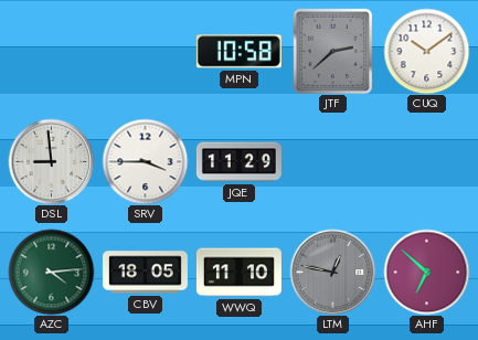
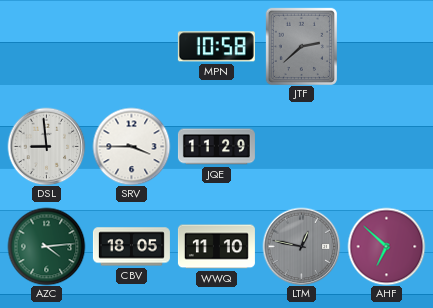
CUQ: 10:09 -> none (426, 51)
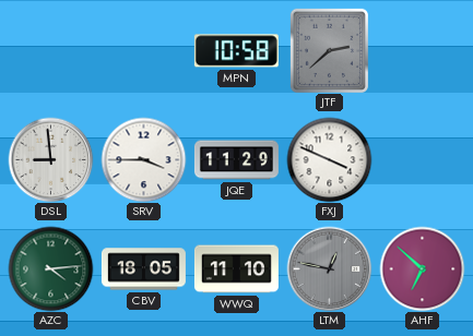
FXJ: none -> 3:49 (329, 159)
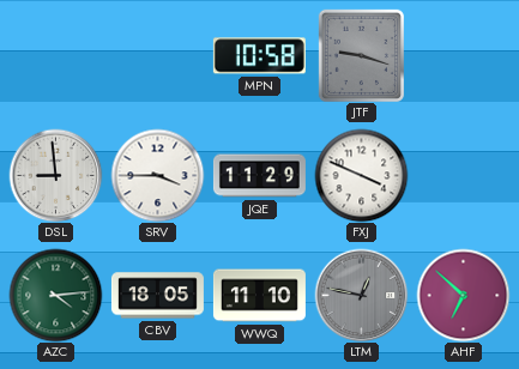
JTF: 2:38 -> 9:18 (361, 55)
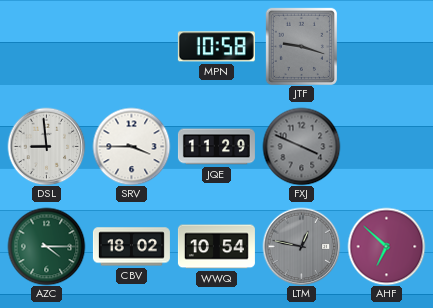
FXJ dial: white -> grey (301, 146)
AZC: 4:14 -> 4:15 (46, 246)
CBV: 18:05 -> 18:02 (131, 247)
WWQ: 11:10 -> 10:54 (216, 247)
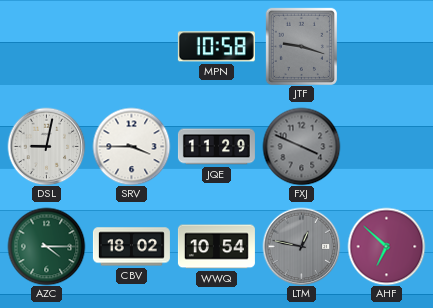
DSL: 8:59 -> 9:02 (46, 146)
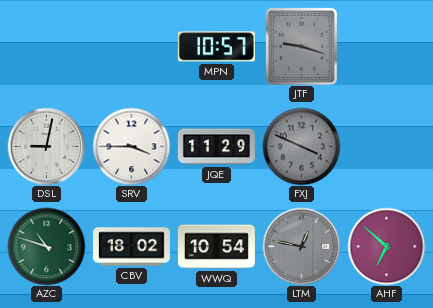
MPN: 10:58 -> 10:57 (216, 47)
AZC: 4:15 -> 10:48 (46, 246)
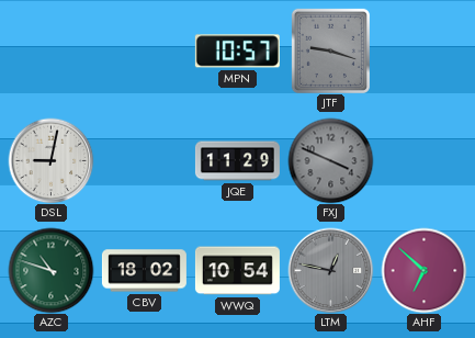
SRV: 3:45 -> none (131, 146)
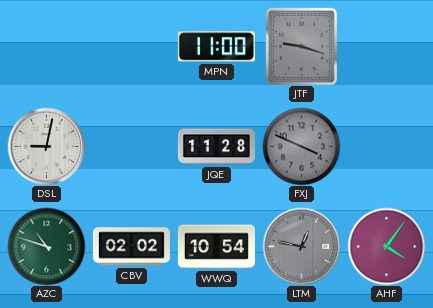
MPN: 10:57 -> 11:00 (216, 47)
JQE: 11:29 -> 11:28 (216, 147)
CBV: 18:02 -> 02:02 (131, 247)
AHF: 6:52 -> 4:06 (386, 246)
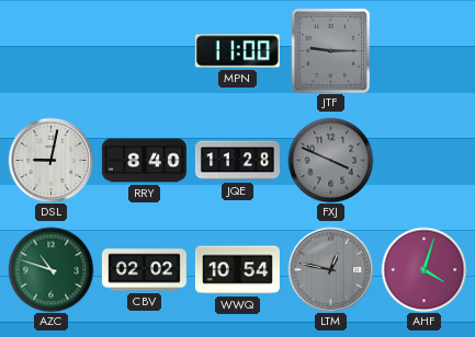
JTF: 9:18 -> 9:15 (330, 50)
RRY: none -> 8:40 (144, 161)
AHF: 4:06 -> 4:03 (423, 269)
